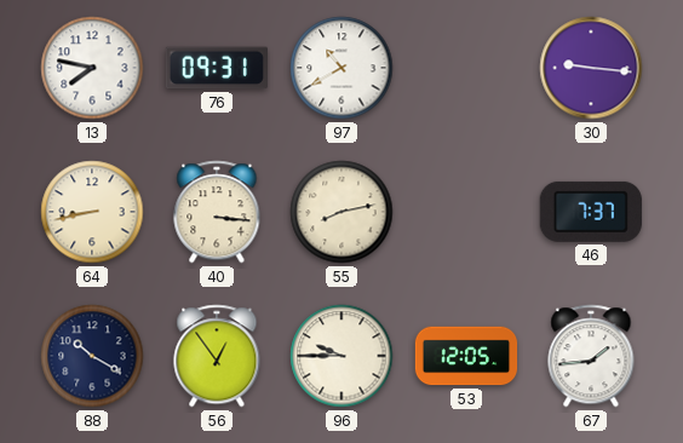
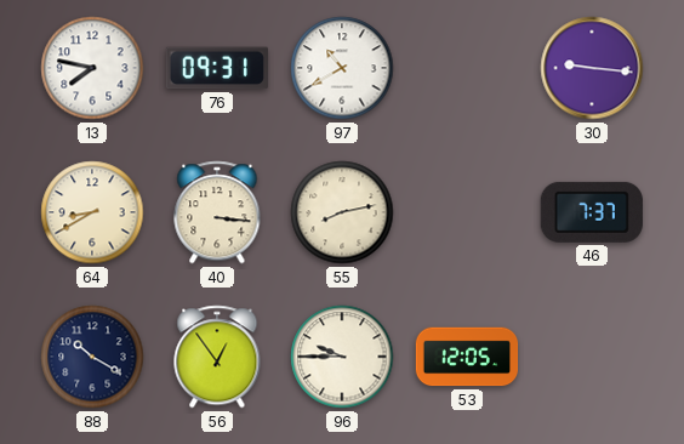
64: 8:43 -> 8:40 (92, 212)
67: 1:44 -> none (591, 356)
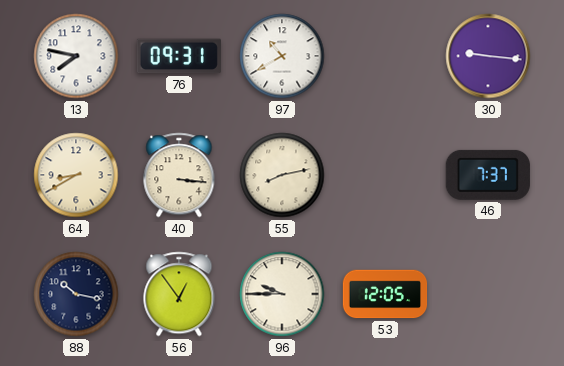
88: 10:20 -> 10:17 (76, 294)
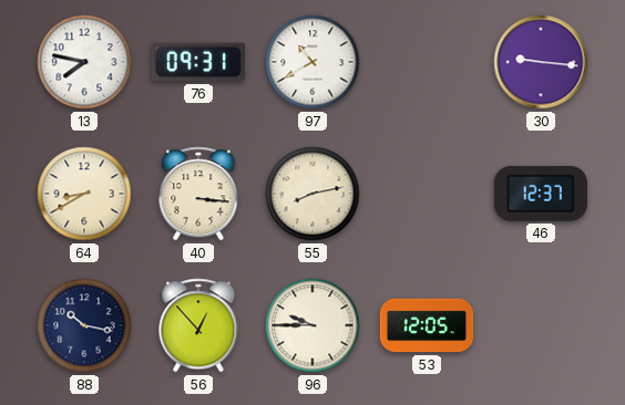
46: 7:37 -> 12:37 (541, 194)
56: 12:54 -> 12:53 (198, 325)
